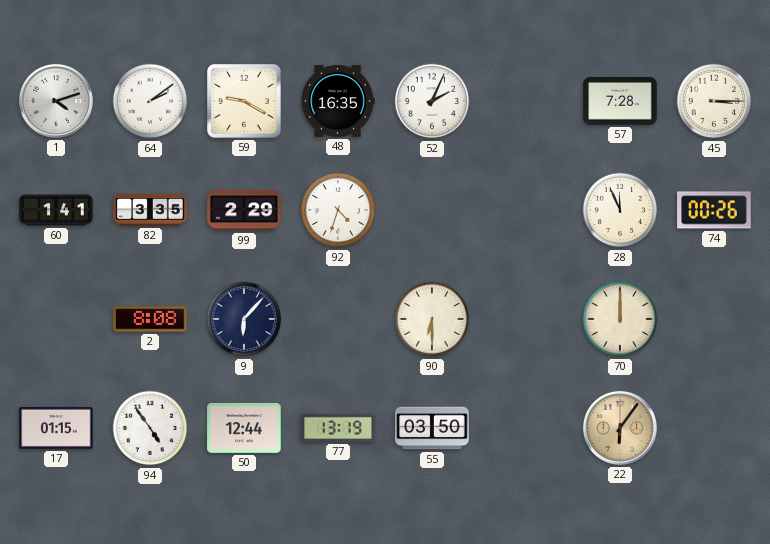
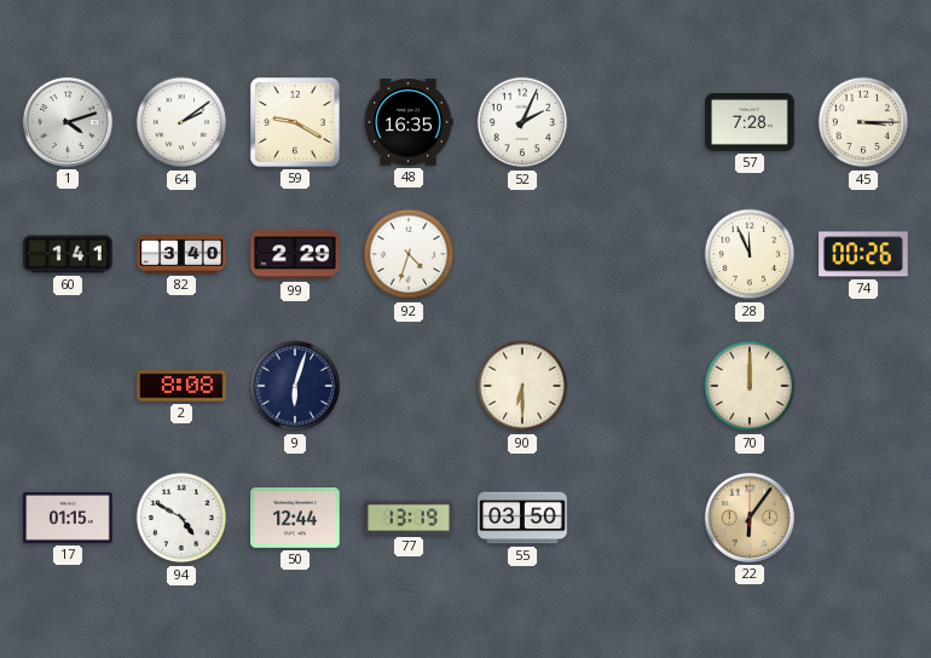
82: 3:35 -> 3:40 (181, 255)
9: 6:07 -> 6:03 (295, 386)
94: 4:54 -> 4:50 (181, 518)
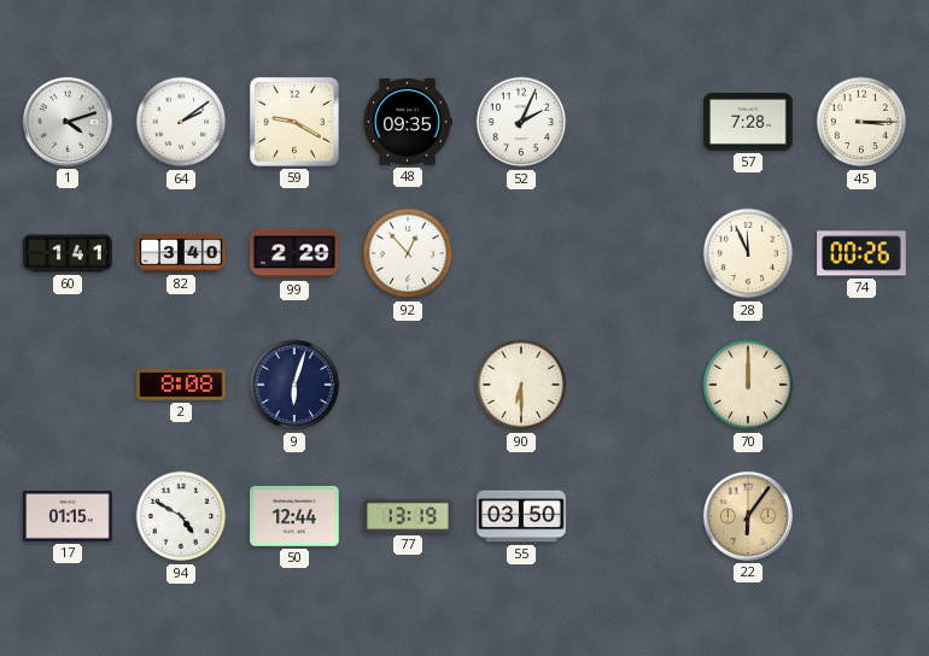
48: 16:35 -> 09:35 (408, 122)
92: 4:33 -> 12:53 (408, 253)
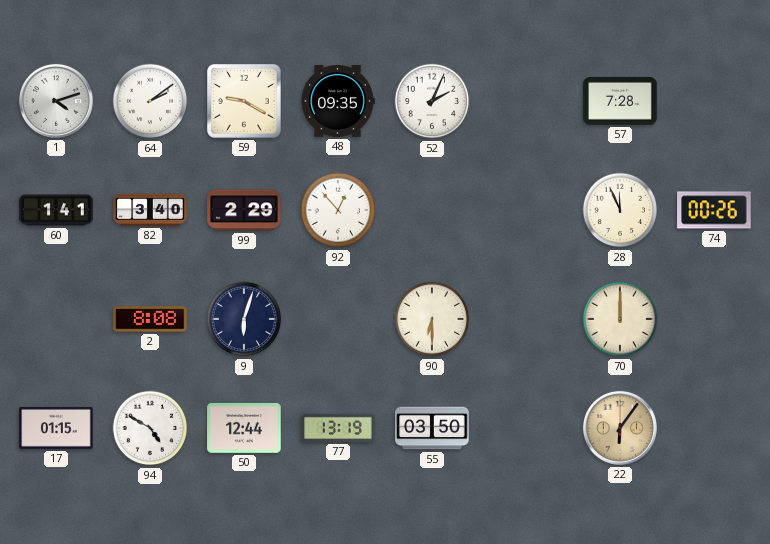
45: 3:15 -> none (861, 122)
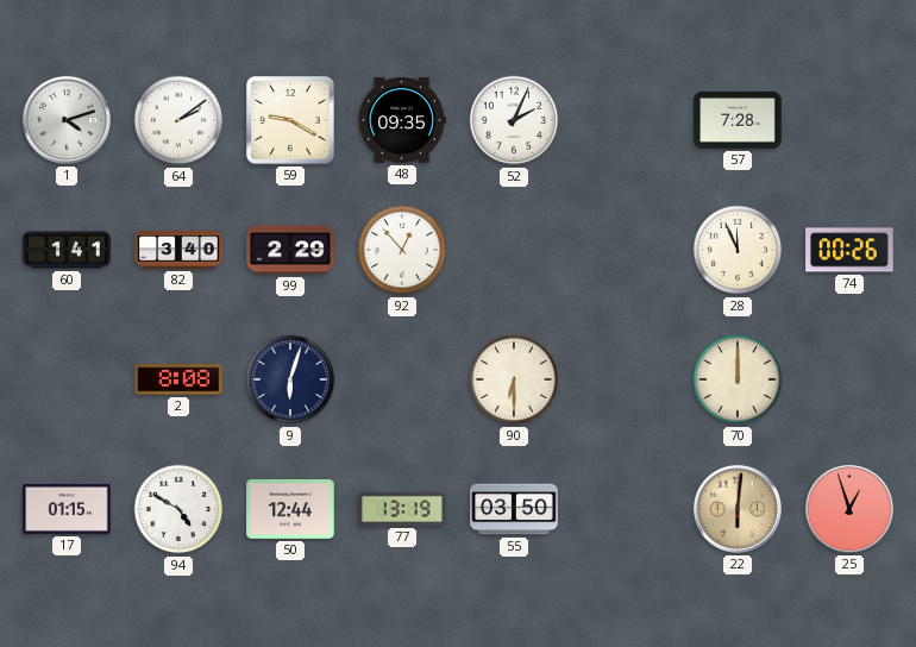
22: 6:06 -> 6:01 (738, 509)
25: none -> 12:57 (849, 509)
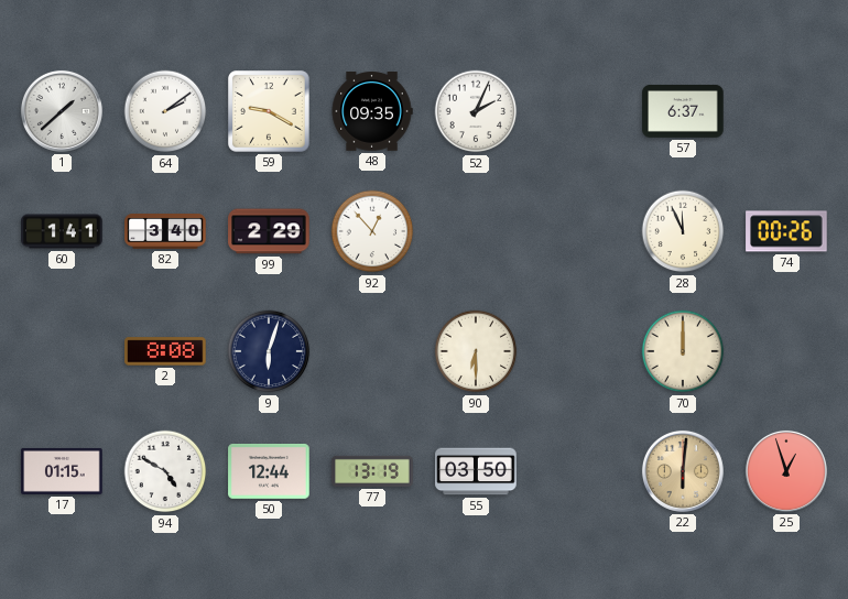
1: 4:12 -> 1:38 (62, 111)
57: 7:28 -> 6:37 (683, 111)
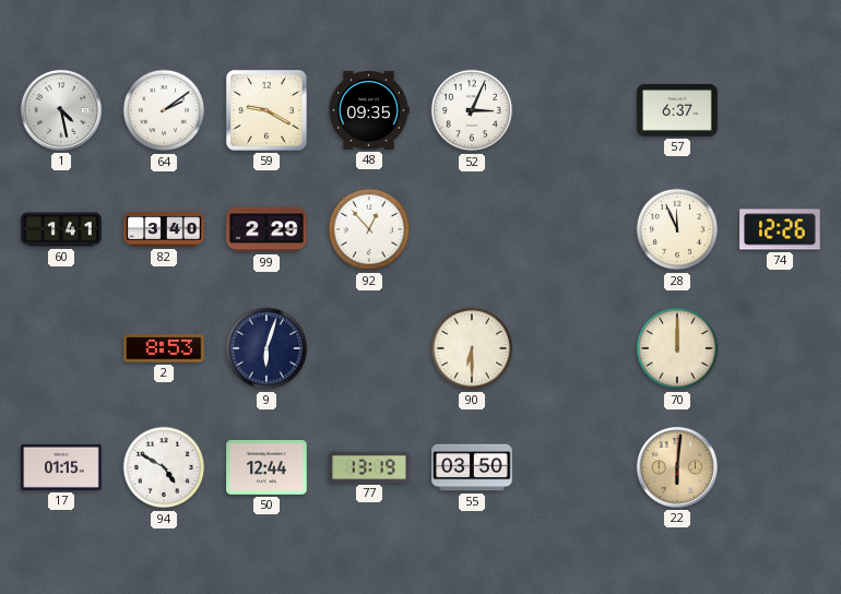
1: 1:38 -> 4:28 (61, 110)
52: 2:04 -> 3:04 (472, 110)
74: 00:26 -> 12:26 (780, 229)
2: 8:08 -> 8:53 (164, 348)
25: 12:57 -> none (786, 471)
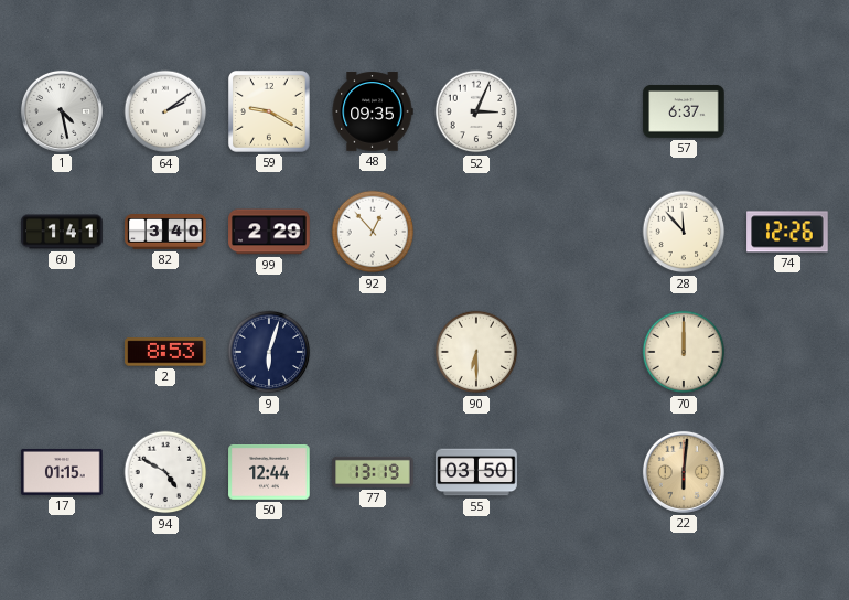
28: 11:56 -> 11:53 (684, 232)
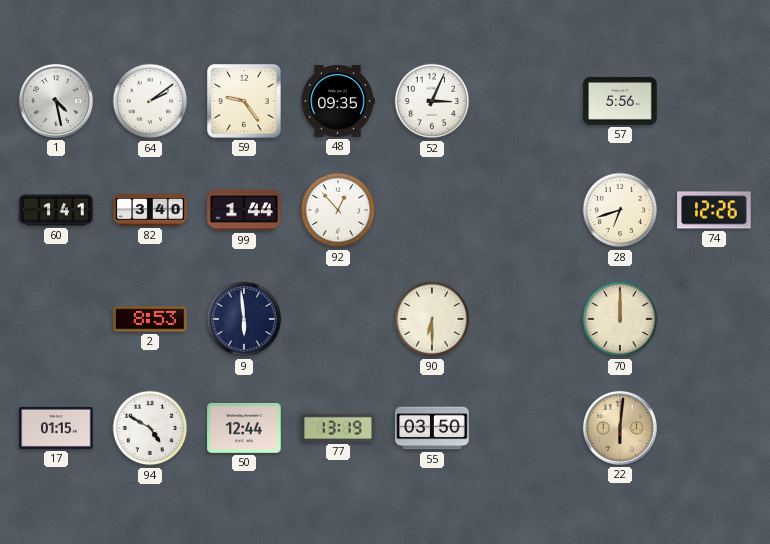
59: 9:20 -> 9:24 (245, 102)
57: 6:37 -> 5:56 (620, 101)
99: 2:29 -> 1:44 (244, 210)
28: 11:53 -> 6:42 (620, 210)
9: 6:03 -> 5:59 (244, 319)
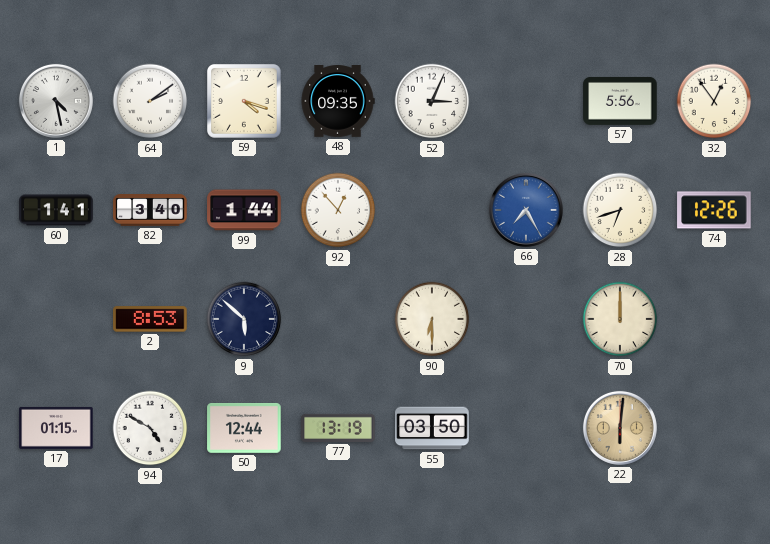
59: 9:24 -> 4:18 (245, 102)
32: none -> 12:54 (714, 101)
66: none -> 7:25 (526, 210)
9: 5:59 -> 5:52 (244, 319)
